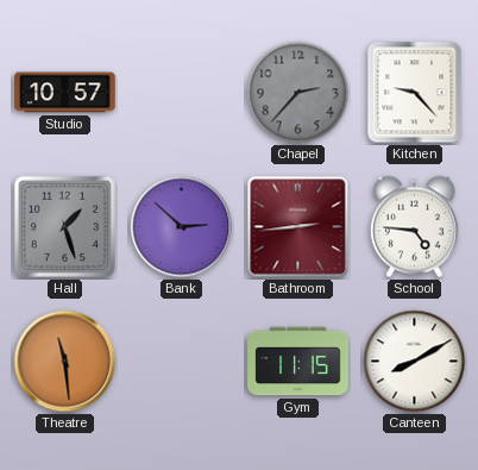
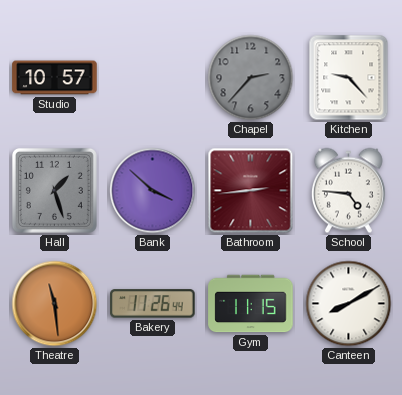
Bank: 2:52 -> 3:52 (153, 191)
Bakery: none -> 11:26 (153, 304)
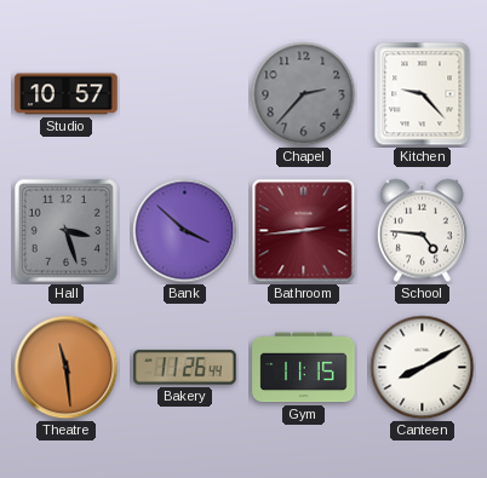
Hall: 1:27 -> 3:27 (65, 230)
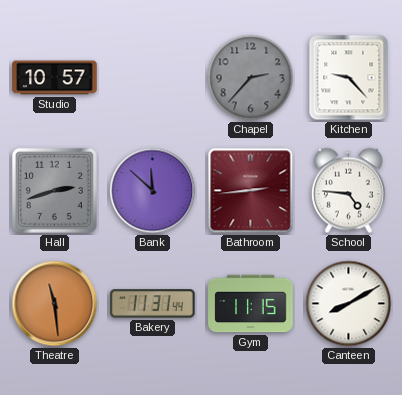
Hall: 3:27 -> 2:42 (54, 190)
Bank: 3:52 -> 11:52 (153, 191)
Bakery: 11:26 -> 11:31 (153, 304)
